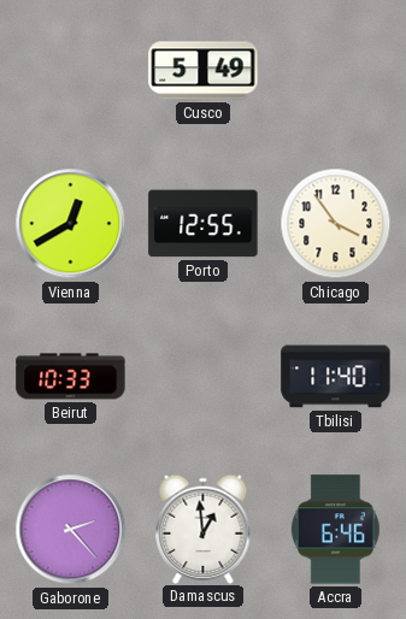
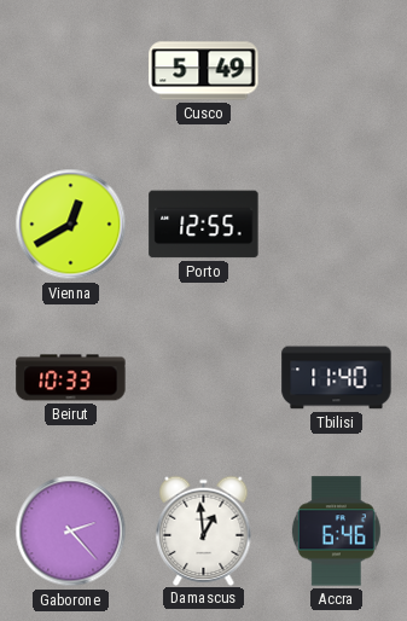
Chicago: 3:54 -> none (336, 224)
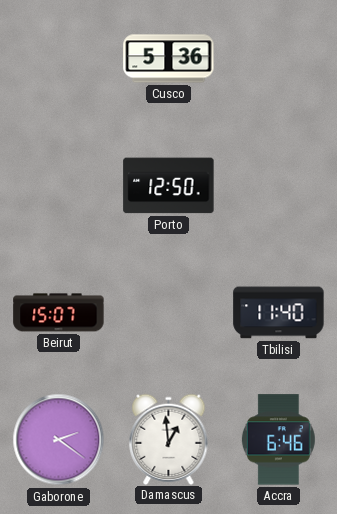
Cusco: 5:49 -> 5:36 (169, 59)
Vienna: 12:40 -> none (71, 225)
Porto: 12:55 -> 12:50 (169, 186)
Beirut: 10:33 -> 15:07 (59, 313)
Gaborone: 2:23 -> 2:21 (59, 440)
